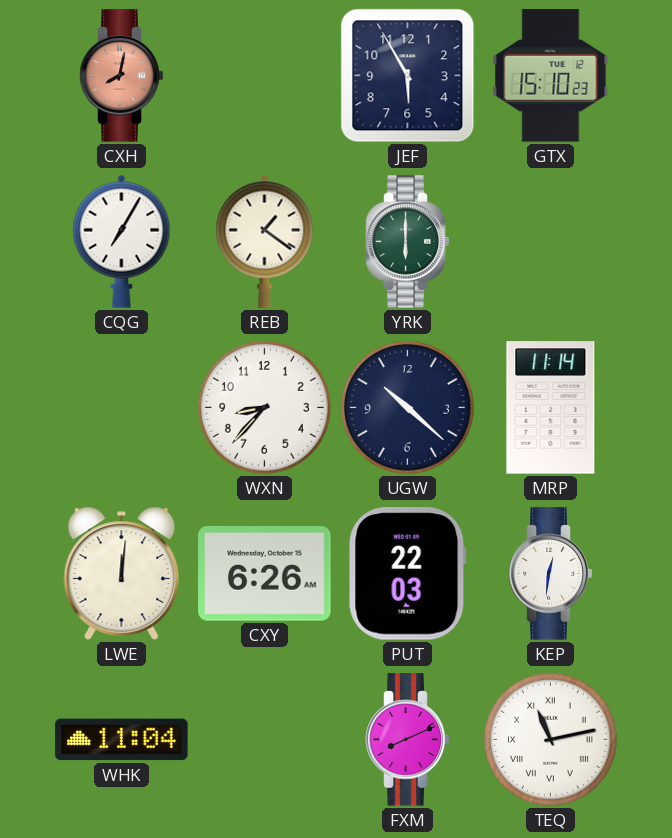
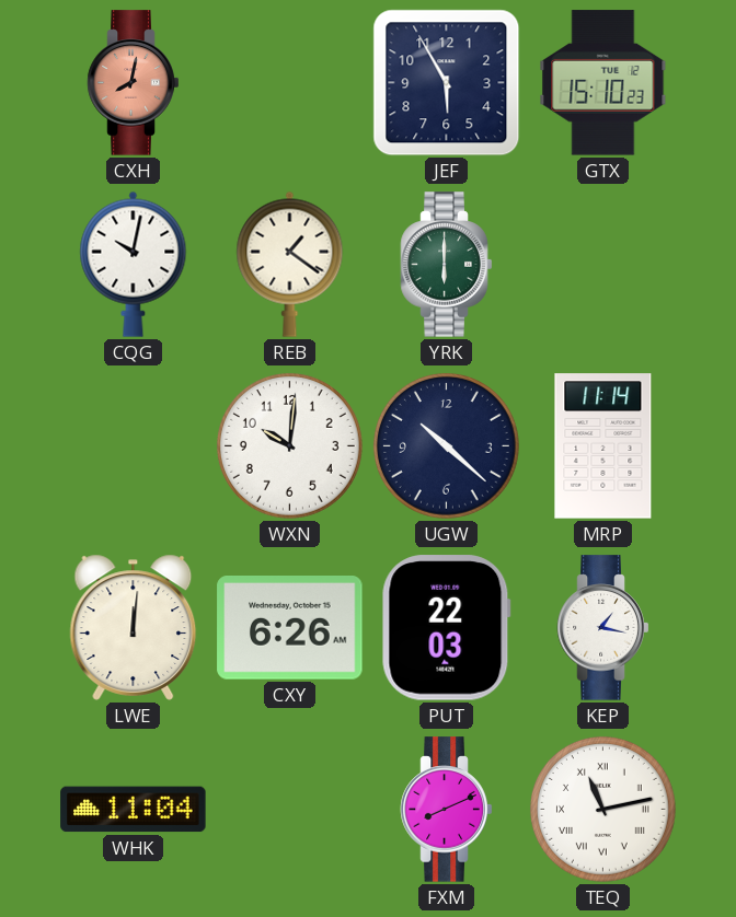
CQG: 7:05 -> 10:02 (134, 264)
WXN: 8:37 -> 10:01 (289, 445)
KEP: 12:31 -> 1:17 (603, 628)
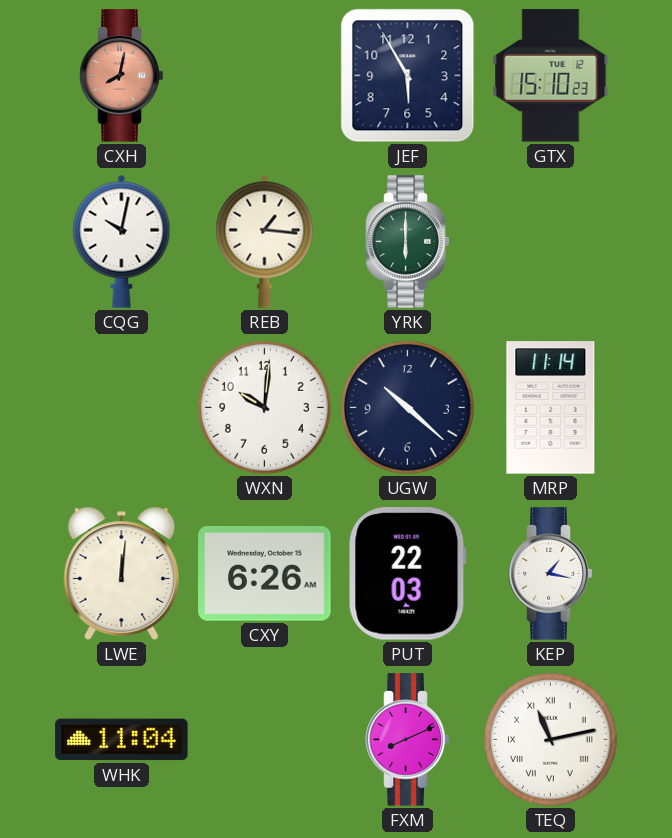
REB: 1:21 -> 1:16 (265, 241)
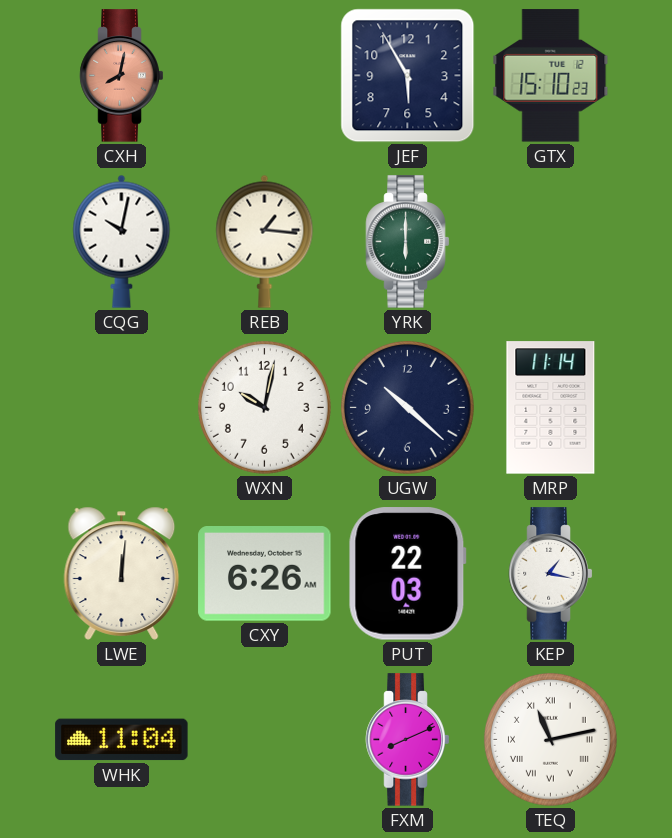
WXN: 10:01 -> 10:02 (264, 407)
